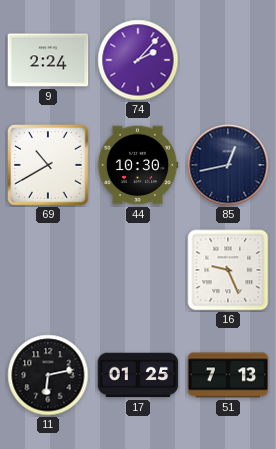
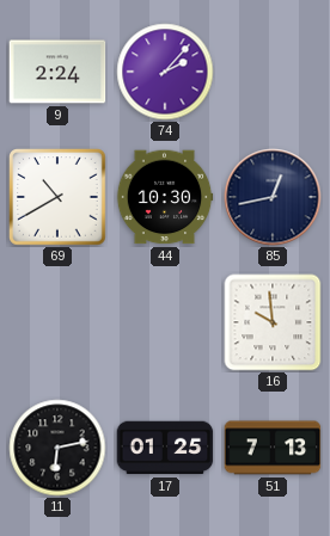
16: 9:26 -> 9:59 (273, 322)
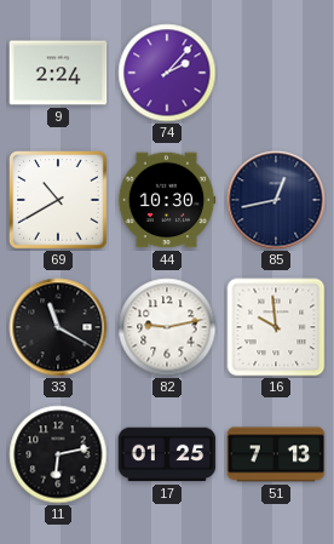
33: none -> 11:20 (58, 327)
82: none -> 9:13 (167, 327)
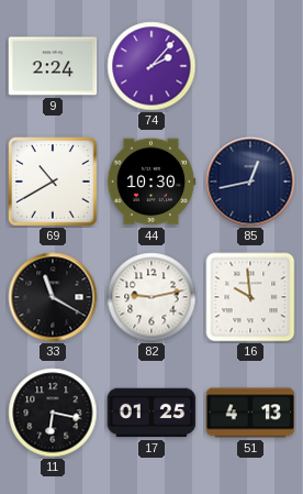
11: 6:13 -> 6:17 (53, 413)
51: 7:13 -> 4:13 (250, 413)
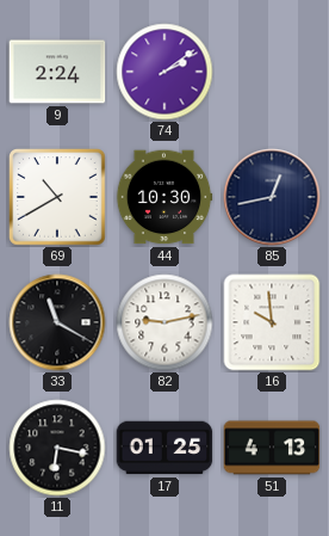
74: 2:07 -> 2:09 (164, 72)
